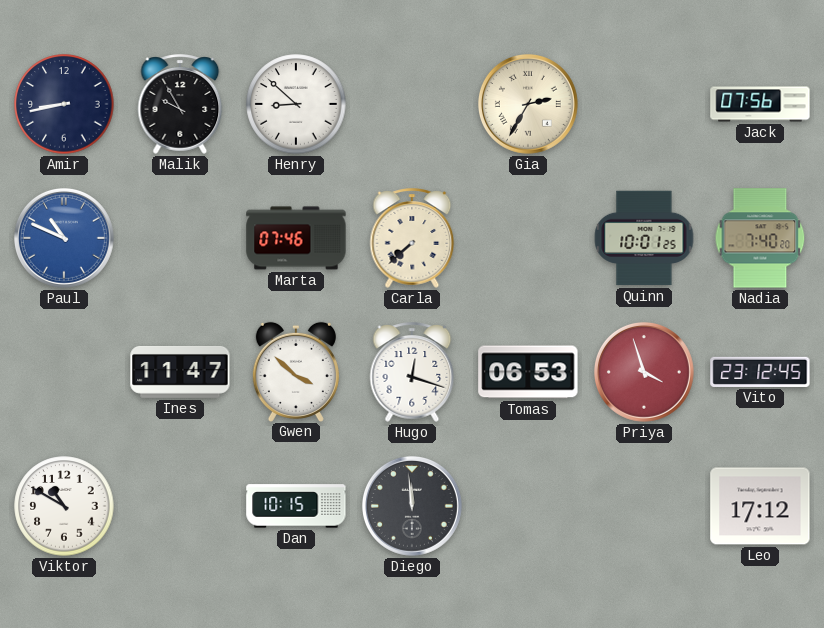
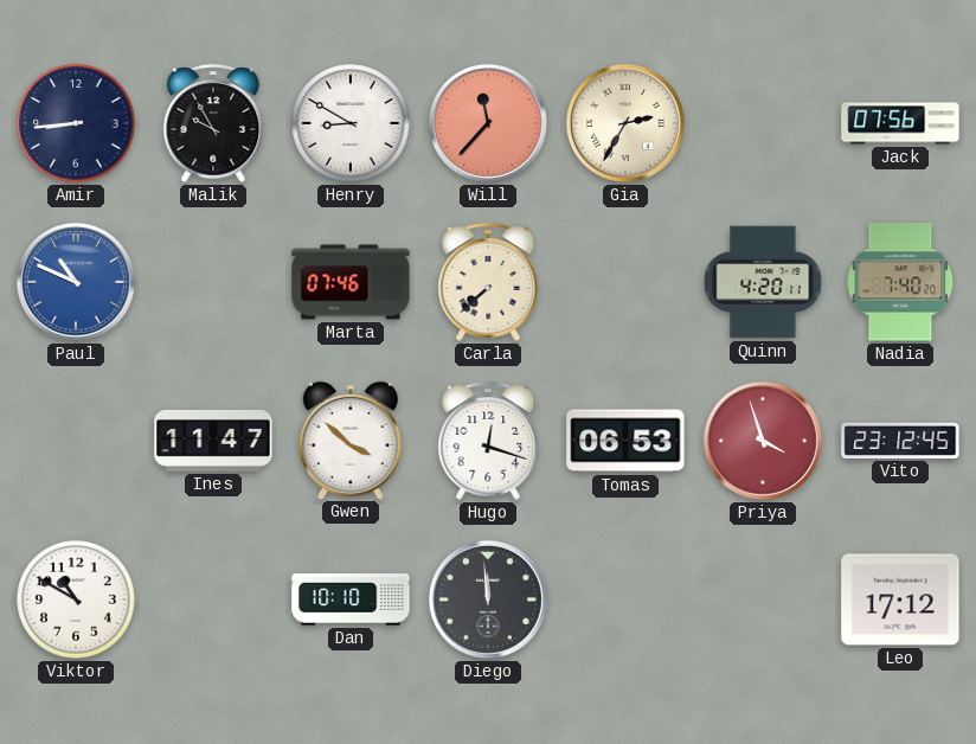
Amir: 8:43 -> 8:44 (76, 123)
Henry: 8:52 -> 8:50 (351, 123)
Will: none -> 11:37 (488, 123)
Quinn: 10:01 -> 4:20 (763, 282)
Dan: 10:15 -> 10:10 (351, 599)
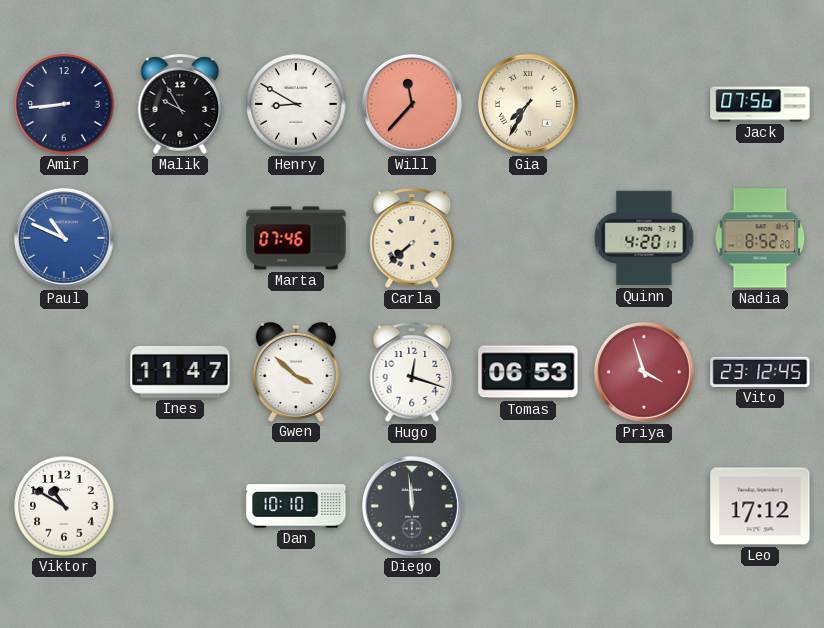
Gia: 2:35 -> 7:35 (528, 104)
Nadia: 7:40 -> 8:52 (760, 238)
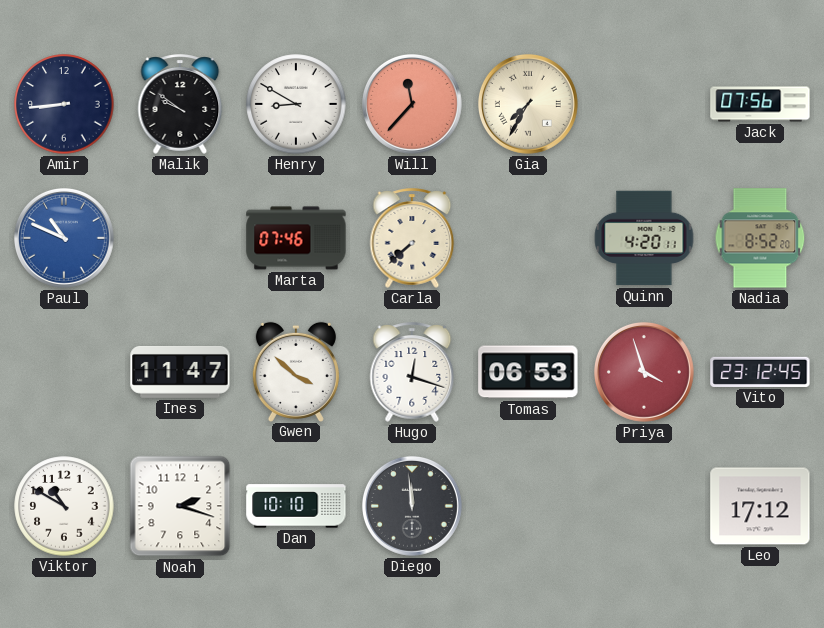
Malik: 9:55 -> 9:51 (180, 104)
Noah: none -> 2:18 (180, 506)
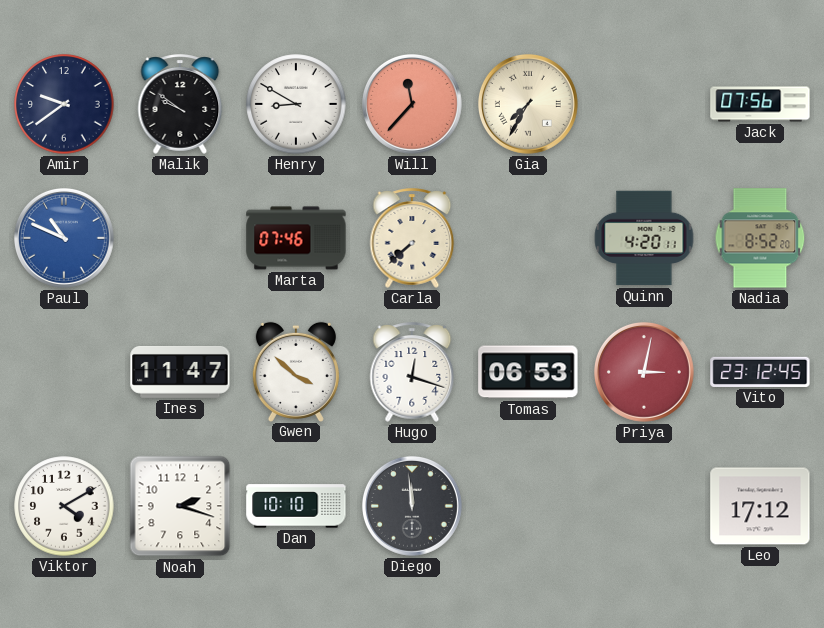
Amir: 8:44 -> 9:39 (64, 104)
Priya: 3:57 -> 3:02 (644, 372)
Viktor: 10:50 -> 4:10 (64, 506)
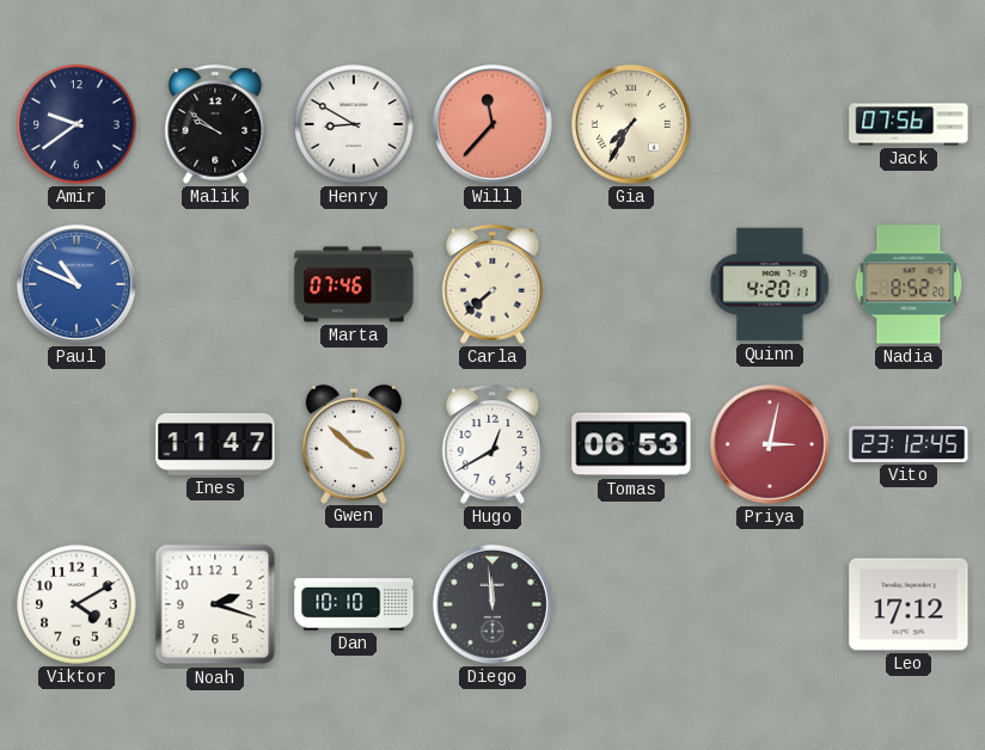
Hugo: 12:18 -> 12:40 (493, 444)
